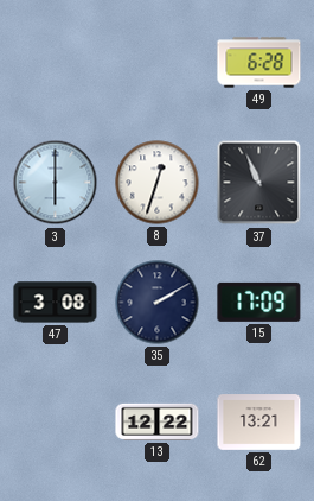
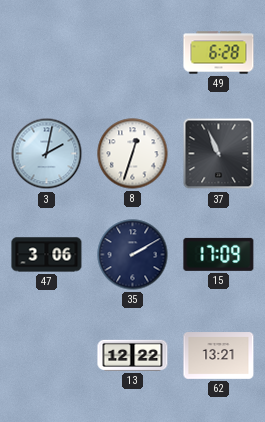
3: 6:00 -> 2:02 (47, 154)
47: 3:08 -> 3:06 (47, 255)
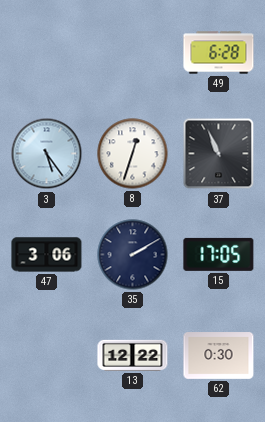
3: 2:02 -> 5:24 (47, 154)
15: 17:09 -> 17:05 (219, 254)
62: 13:21 -> 0:30 (219, 356)
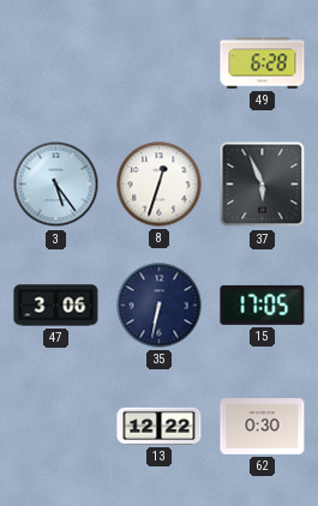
37: 10:56 -> 5:56 (263, 185)
35: 2:10 -> 6:32 (160, 306)
